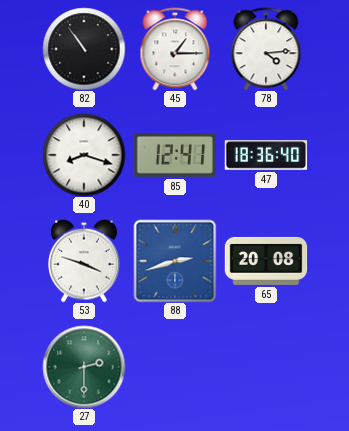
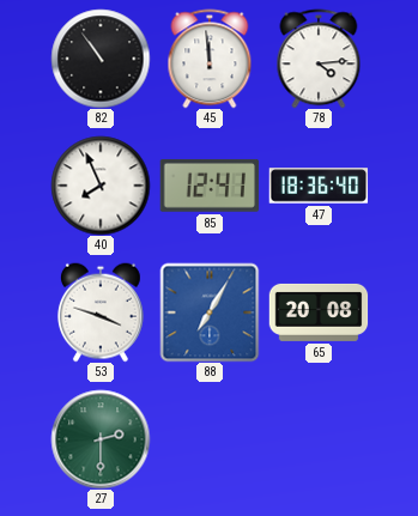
45: 1:15 -> 11:59 (210, 59)
40: 8:18 -> 7:56 (101, 186)
88: 2:42 -> 7:05 (210, 312)
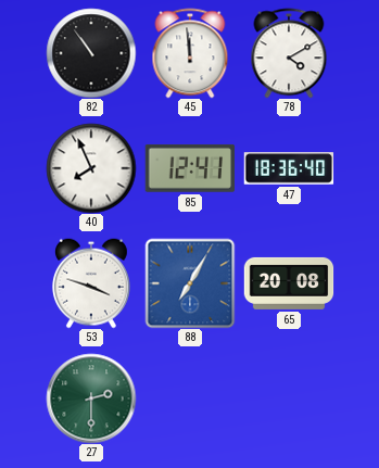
78: 4:14 -> 4:10 (289, 53)
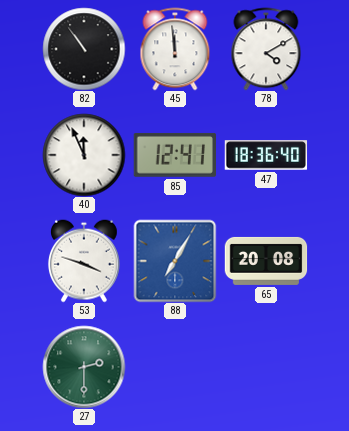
40: 7:56 -> 11:56 (84, 155)
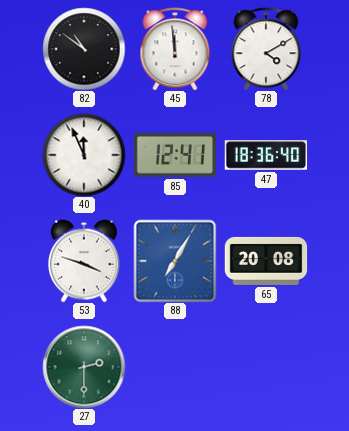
82: 10:54 -> 10:51 (84, 49)
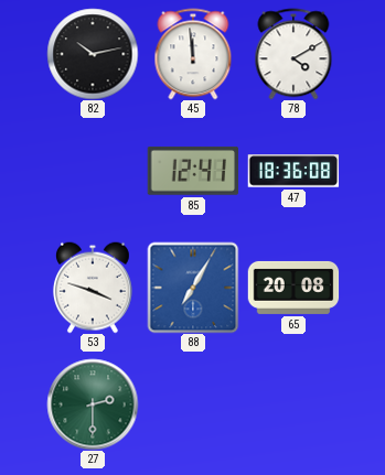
82: 10:51 -> 10:13 (93, 54)
40: 11:56 -> none (84, 155)
47: 18:36:40 -> 18:36:08 (293, 171)
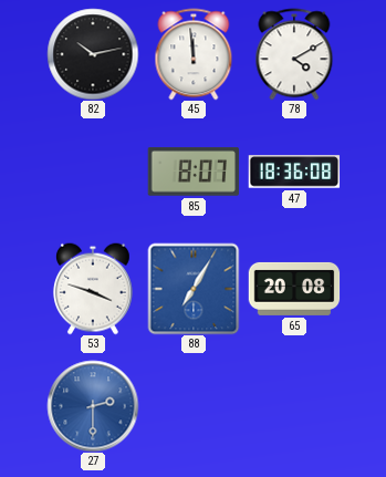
85: 12:41 -> 8:07 (192, 172)
27 dial: green -> blue (93, 406)
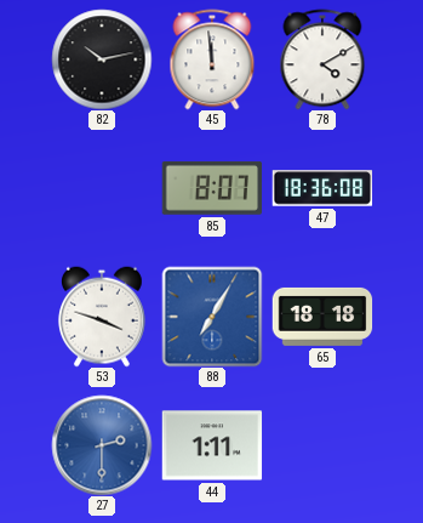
65: 20:08 -> 18:18 (322, 317)
44: none -> 1:11 (212, 445)
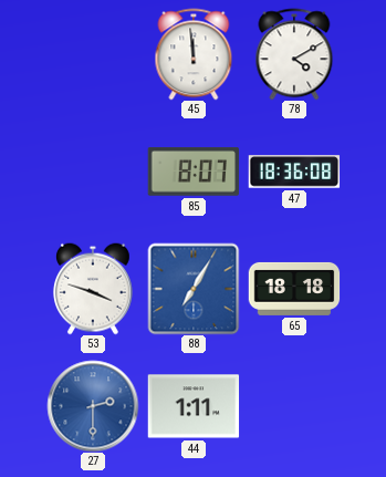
82: 10:13 -> none (102, 59)
